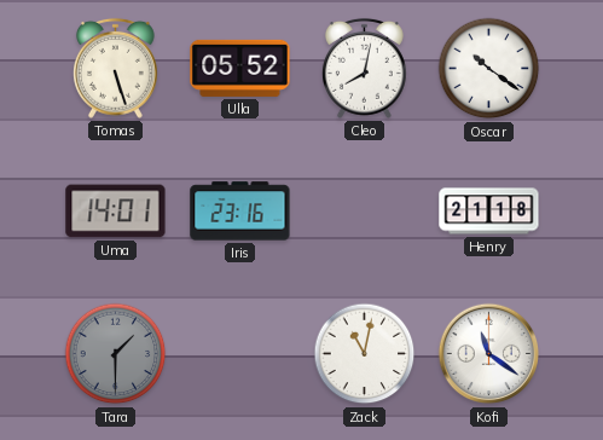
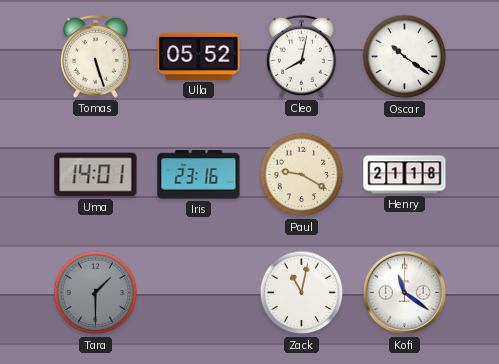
Paul: none -> 9:20 (302, 175)
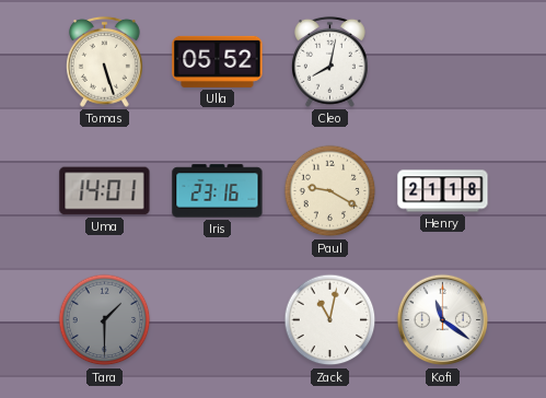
Oscar: 10:21 -> none (405, 57)
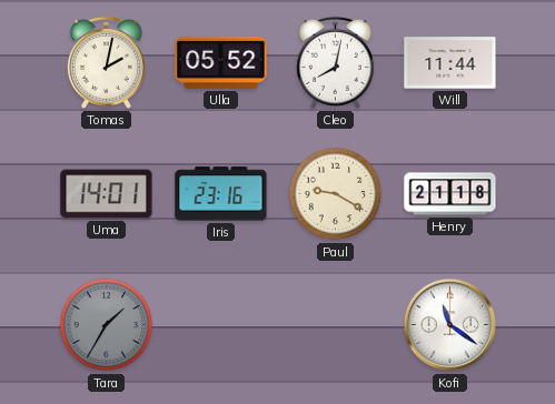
Tomas: 5:27 -> 2:02 (106, 62)
Will: none -> 11:44 (450, 63)
Tara: 1:30 -> 1:35 (107, 325)
Zack: 11:02 -> none (330, 320)
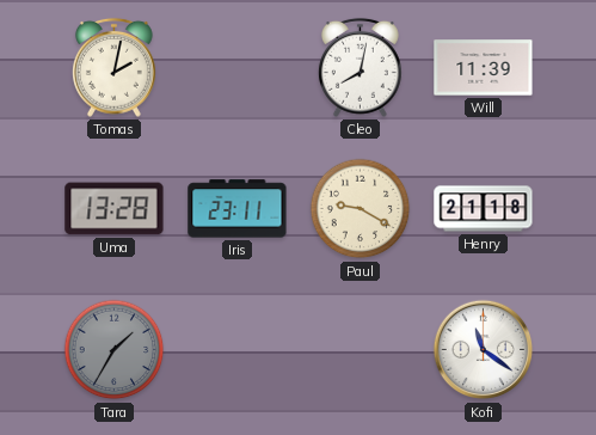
Ulla: 05:52 -> none (221, 62)
Will: 11:44 -> 11:39 (484, 68)
Uma: 14:01 -> 13:28 (115, 209)
Iris: 23:16 -> 23:11 (238, 209)
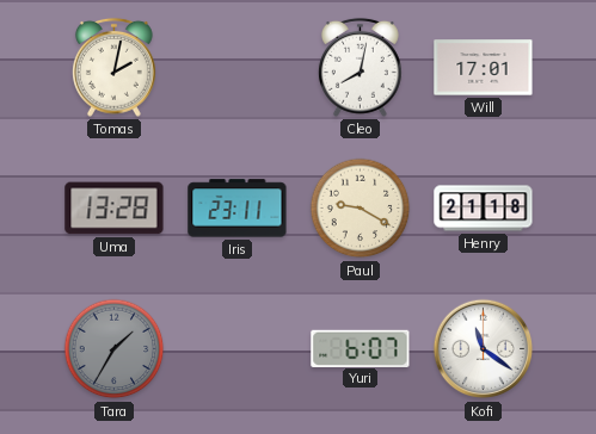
Will: 11:39 -> 17:01 (484, 68)
Yuri: none -> 6:07 (361, 348)
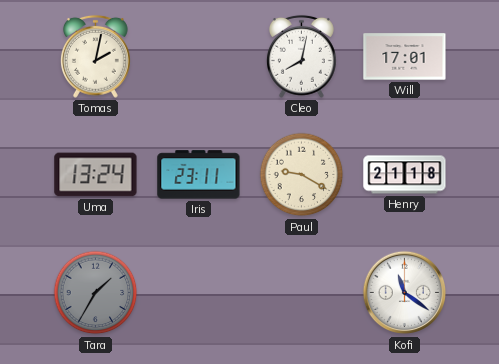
Uma: 13:28 -> 13:24 (96, 175)
Yuri: 6:07 -> none (361, 348)
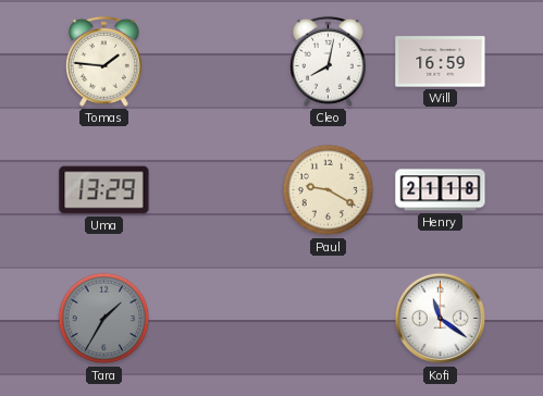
Tomas: 2:02 -> 1:46 (103, 61)
Will: 17:01 -> 16:59 (441, 62)
Uma: 13:24 -> 13:29 (104, 190)
Iris: 23:11 -> none (199, 175)
